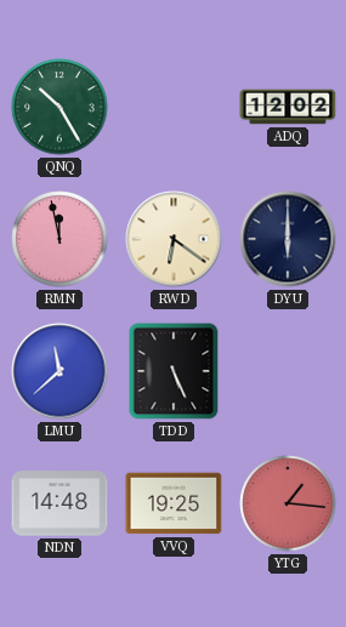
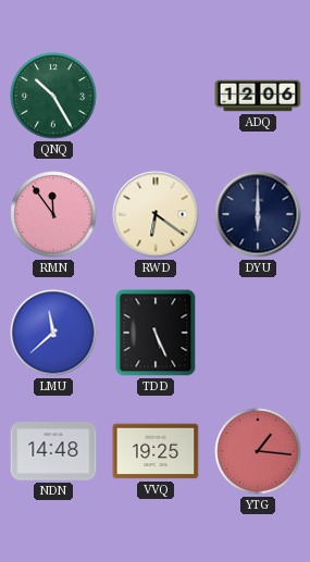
ADQ: 12:02 -> 12:06 (258, 96)
RMN: 11:58 -> 11:54 (53, 214)
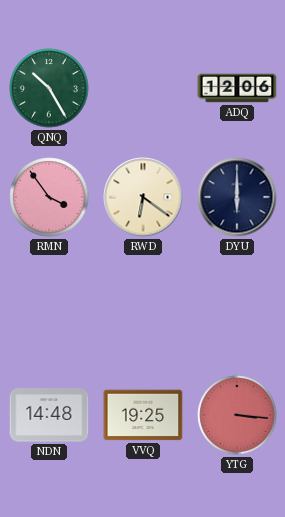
RMN: 11:54 -> 3:54 (49, 197)
LMU: 11:38 -> none (53, 333)
TDD: 5:26 -> none (156, 333)
YTG: 1:16 -> 3:16 (237, 415)
